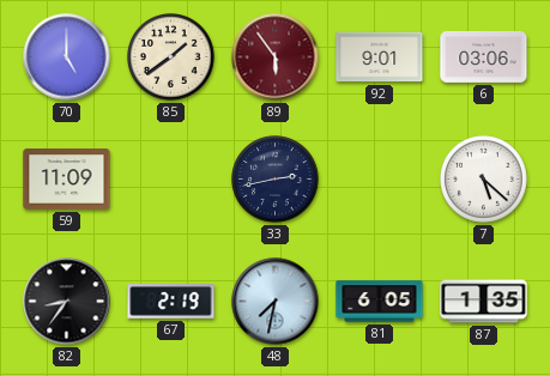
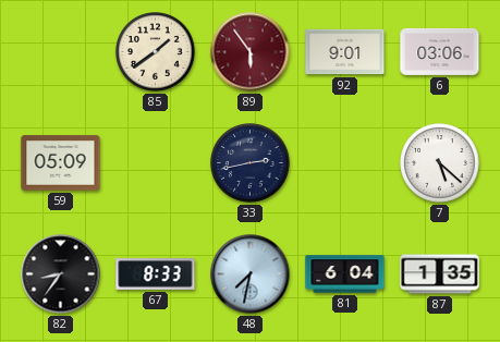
70: 5:00 -> none (67, 57)
59: 11:09 -> 05:09 (61, 163)
67: 2:19 -> 8:33 (156, 274)
81: 6:05 -> 6:04 (345, 274)
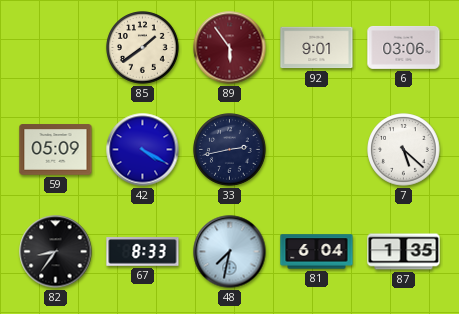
42: none -> 4:20 (143, 150)
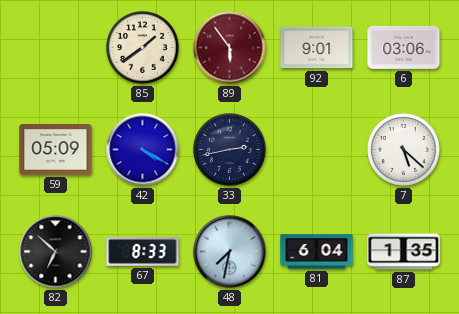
82: 8:36 -> 6:52 (56, 252)
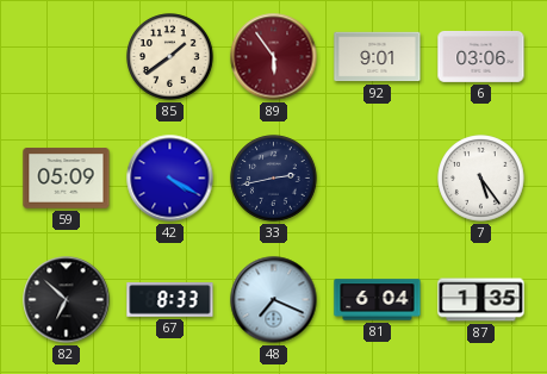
7: 5:22 -> 5:24 (481, 179)
48: 7:32 -> 7:19 (274, 300)
